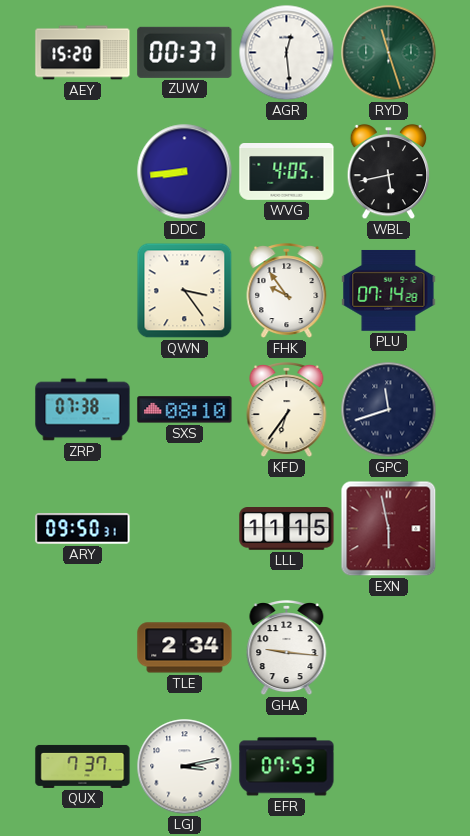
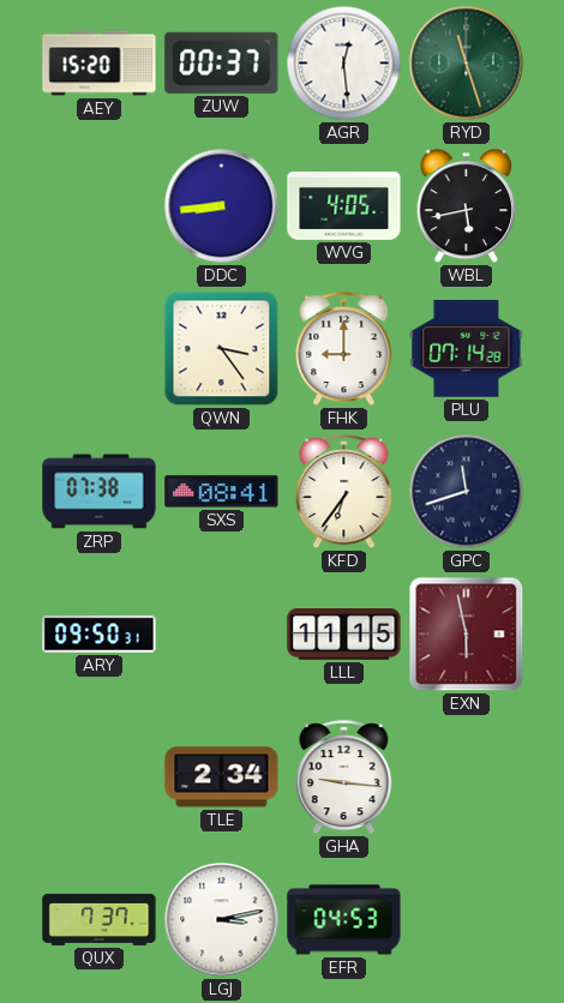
FHK: 9:54 -> 9:00 (344, 350)
SXS: 08:10 -> 08:41 (222, 492)
EFR: 07:53 -> 04:53 (344, 920)
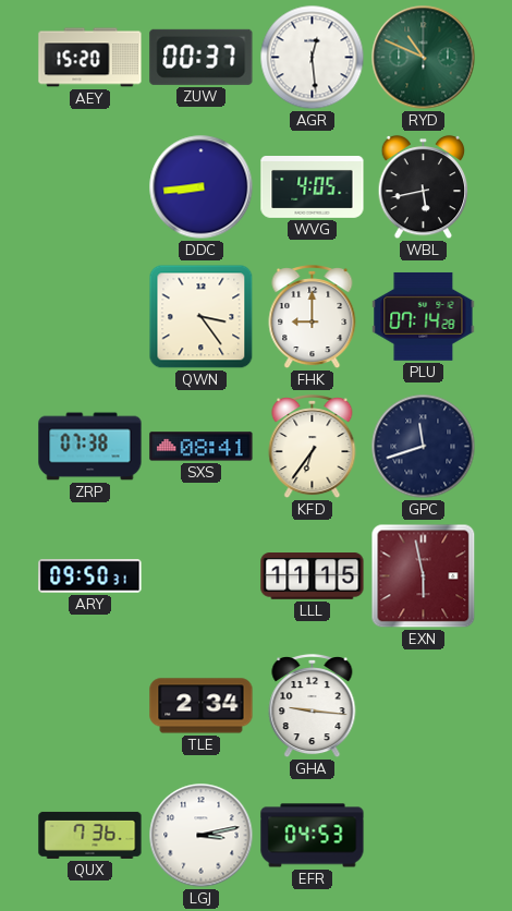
RYD: 11:27 -> 10:49 (424, 58)
QUX: 7:37 -> 7:36 (90, 835)
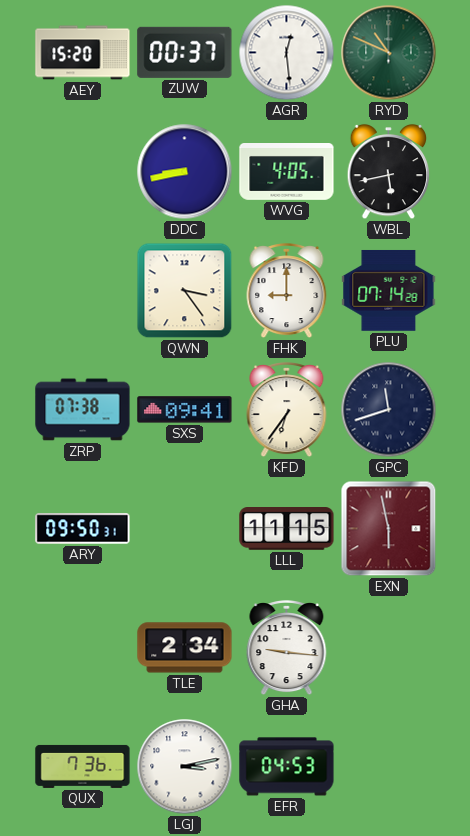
DDC: 8:44 -> 8:43 (185, 172)
SXS: 08:41 -> 09:41 (185, 410)
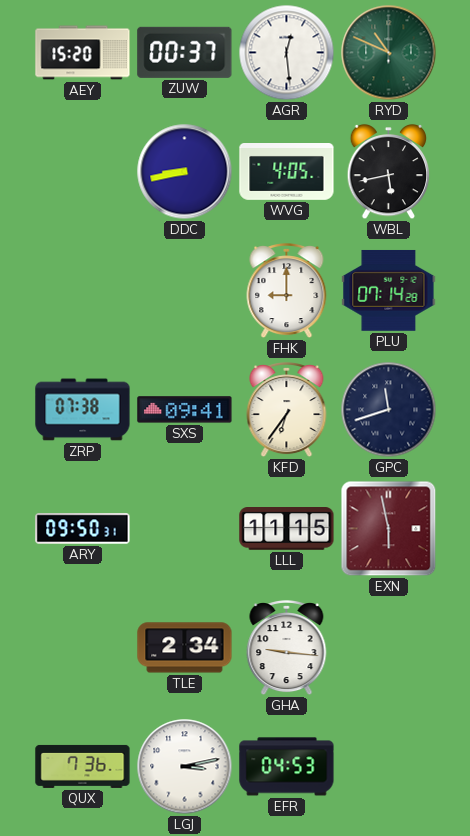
QWN: 3:24 -> none (185, 291)
